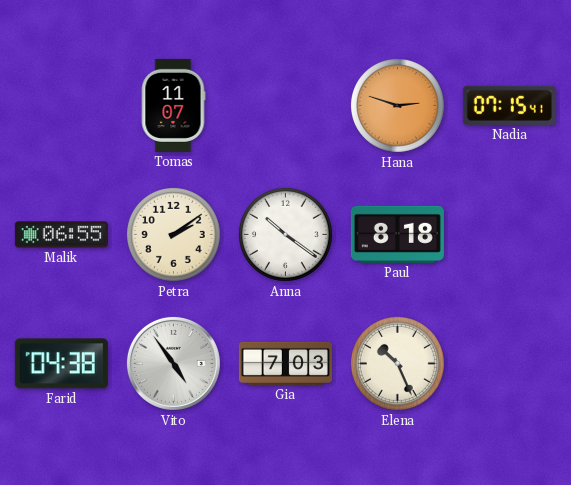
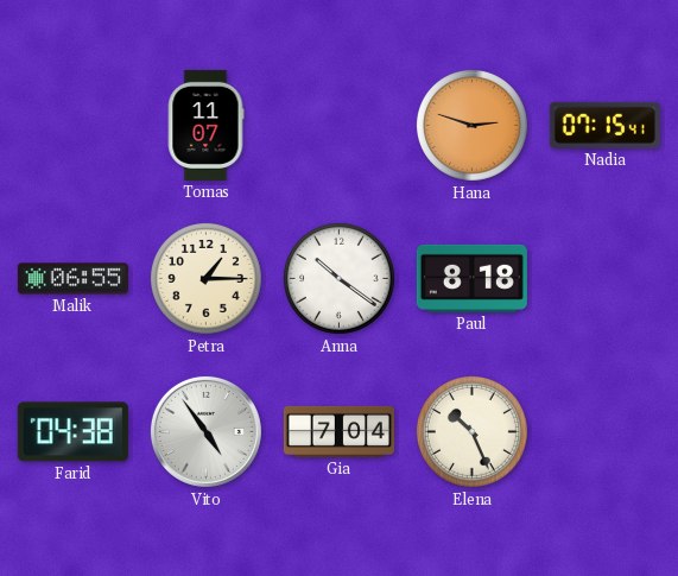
Petra: 2:09 -> 1:15 (205, 278)
Gia: 7:03 -> 7:04 (338, 431)
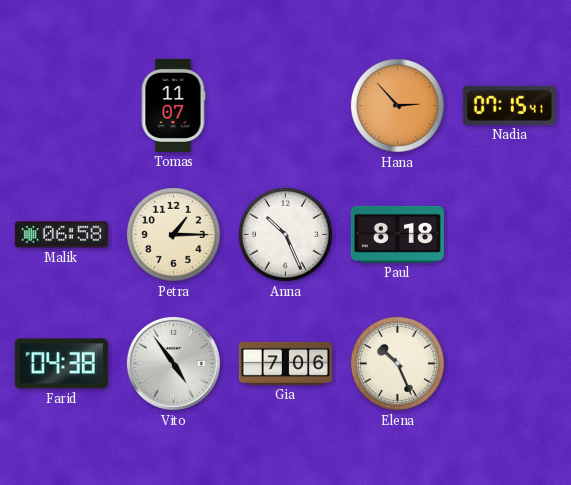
Hana: 2:48 -> 2:53 (397, 105)
Malik: 06:55 -> 06:58 (61, 235)
Anna: 10:21 -> 10:26 (285, 234)
Gia: 7:04 -> 7:06 (285, 363)
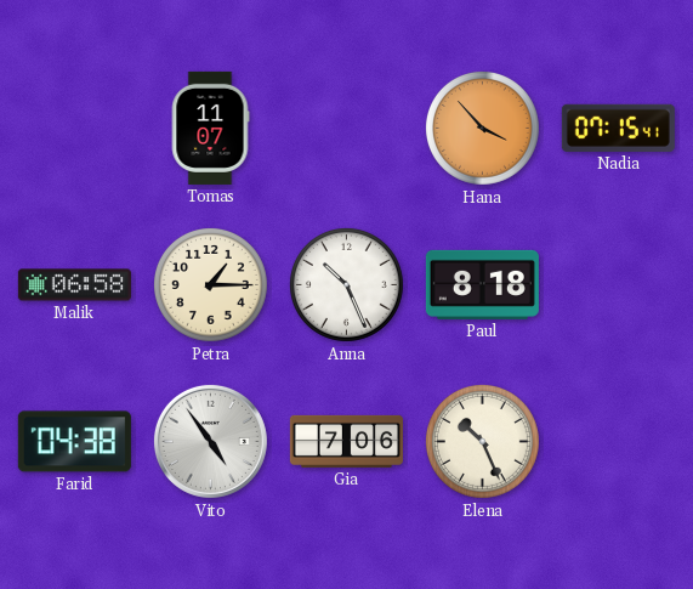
Hana: 2:53 -> 3:53 (482, 128)
